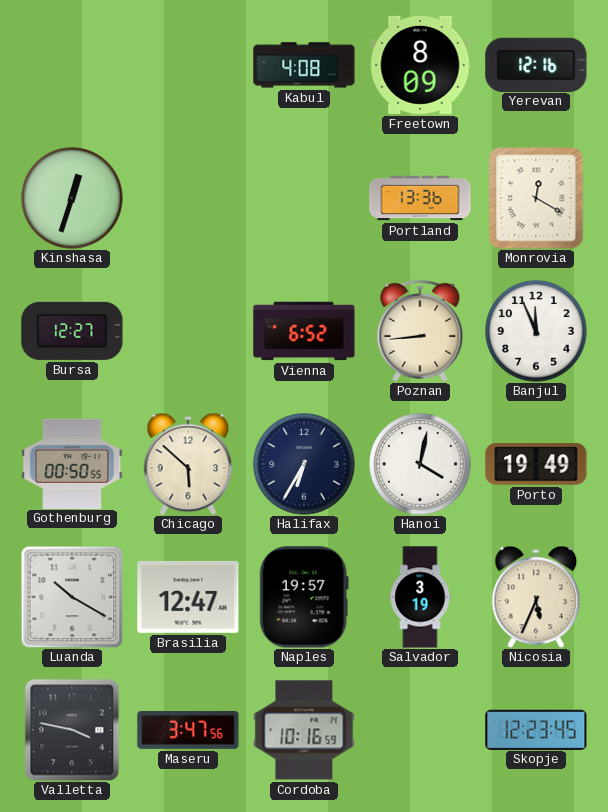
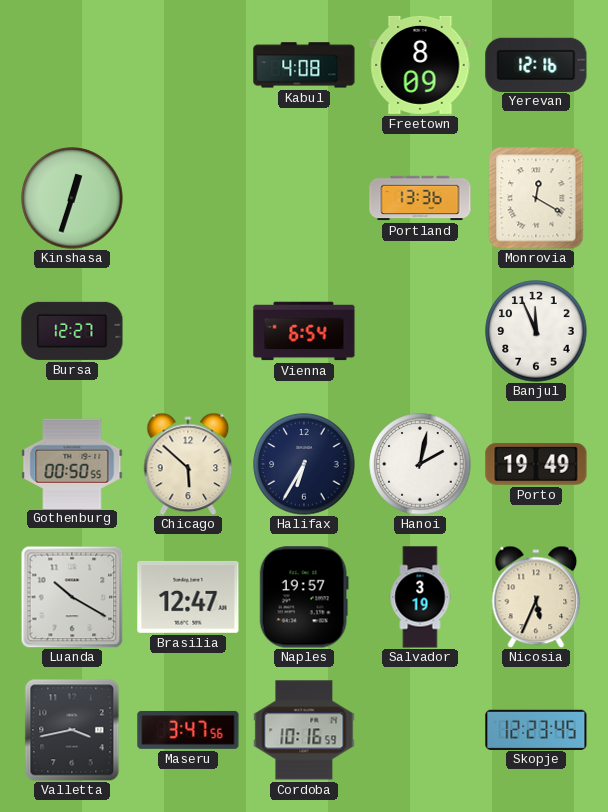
Vienna: 6:52 -> 6:54 (304, 331)
Poznan: 8:44 -> none (420, 331)
Hanoi: 4:02 -> 2:02 (420, 464)
Valletta: 3:47 -> 3:43 (72, 730)
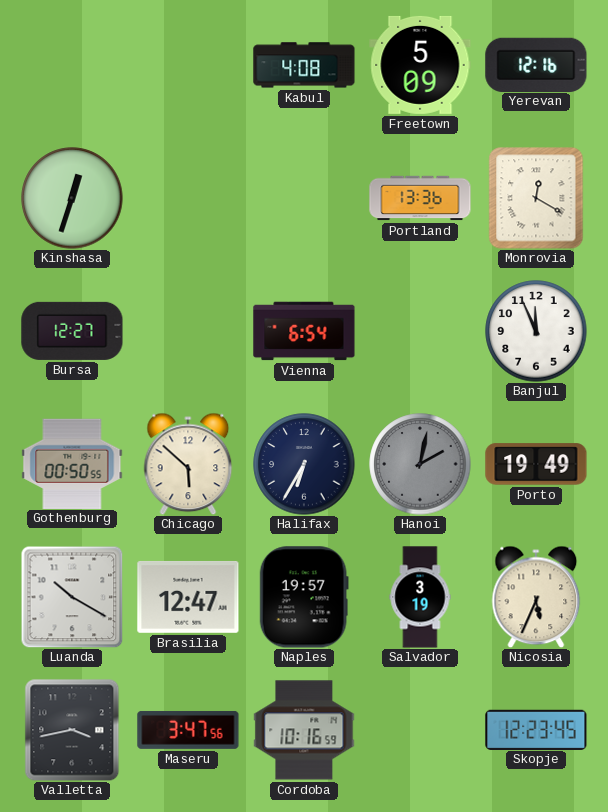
Freetown: 8:09 -> 5:09 (420, 65)
Hanoi dial: white -> grey (420, 464)
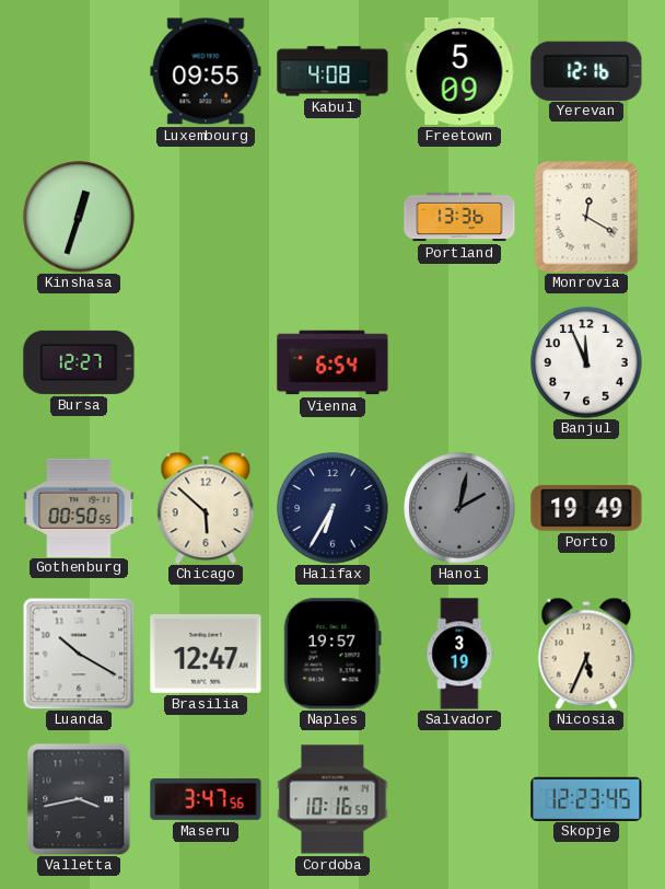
Luxembourg: none -> 09:55 (206, 71)
